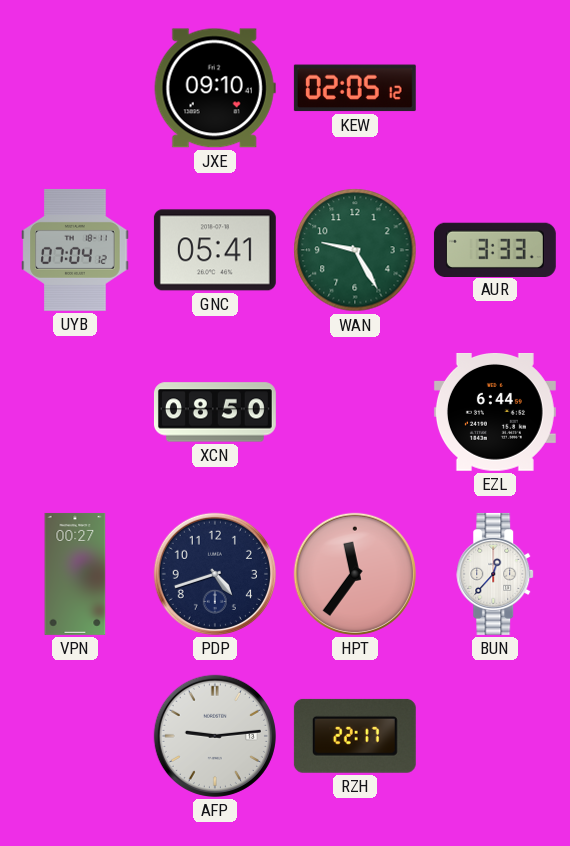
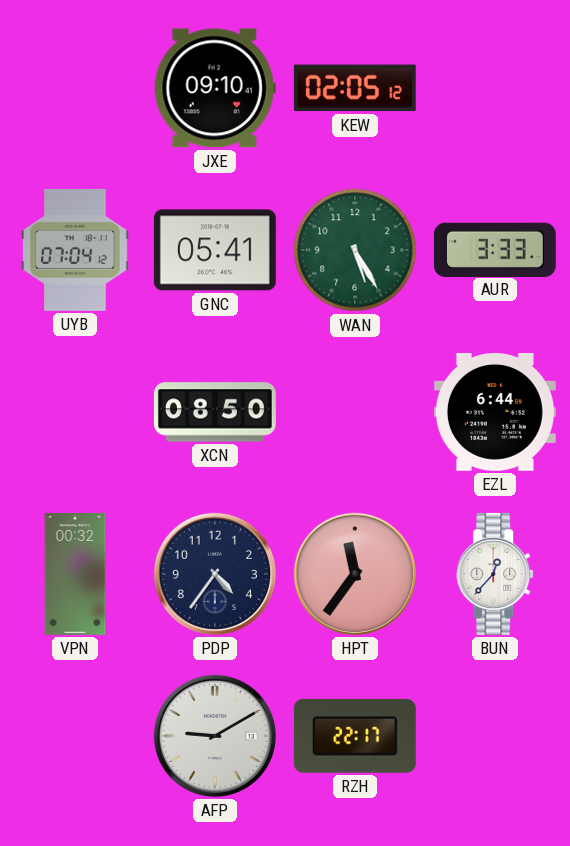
WAN: 9:25 -> 5:25 (355, 250)
VPN: 00:27 -> 00:32 (75, 574)
PDP: 4:42 -> 4:36 (215, 574)
AFP: 9:14 -> 9:10 (215, 736)
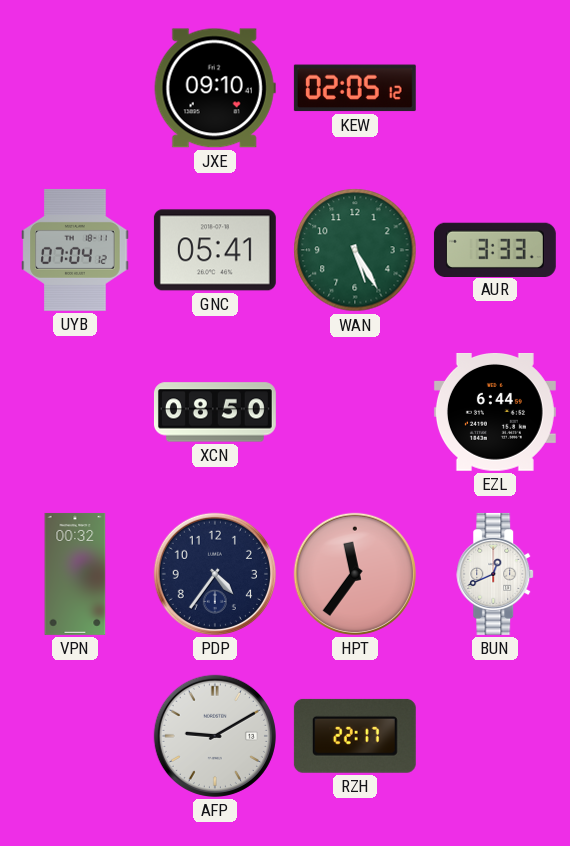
BUN: 12:37 -> 12:41 (496, 574)
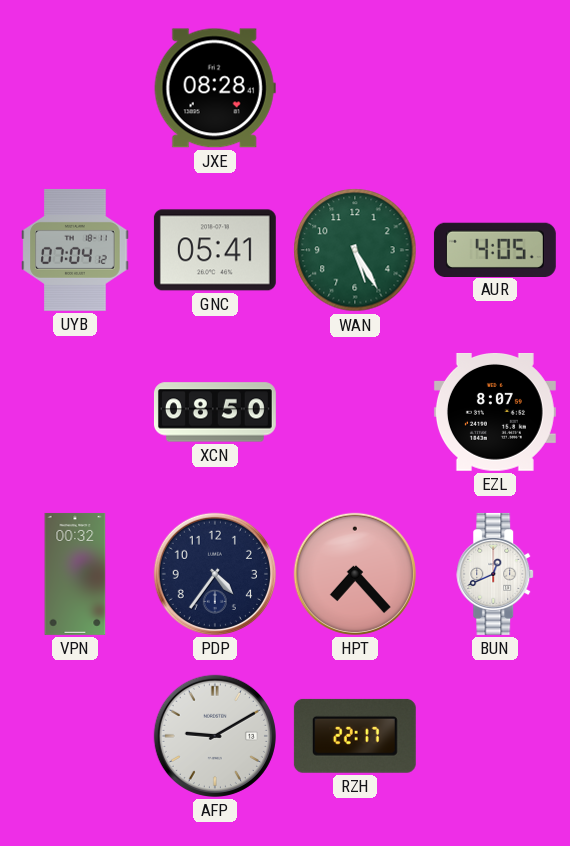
JXE: 09:10 -> 08:28 (215, 88)
KEW: 02:05 -> none (355, 88)
AUR: 3:33 -> 4:05 (495, 249)
EZL: 6:44 -> 8:07 (495, 413)
HPT: 11:36 -> 7:23 (355, 574)
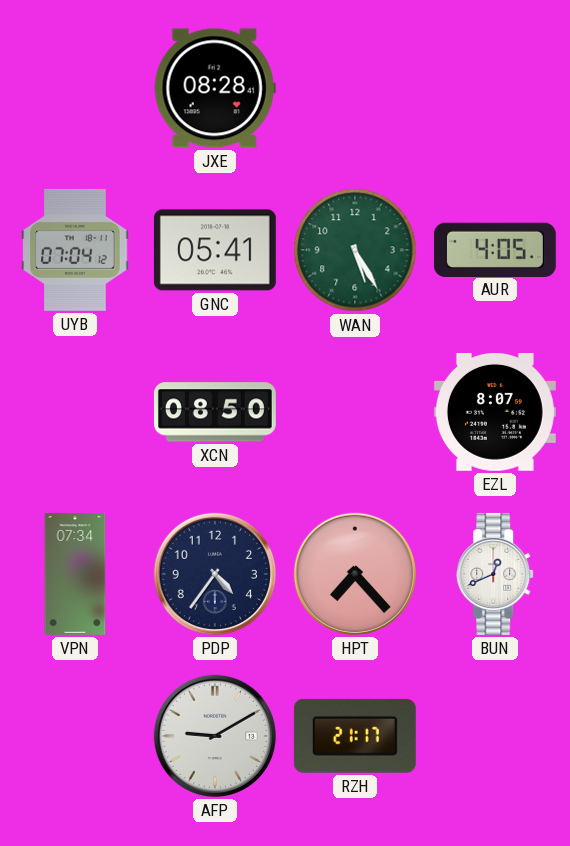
VPN: 00:32 -> 07:34 (75, 574)
RZH: 22:17 -> 21:17 (355, 736)
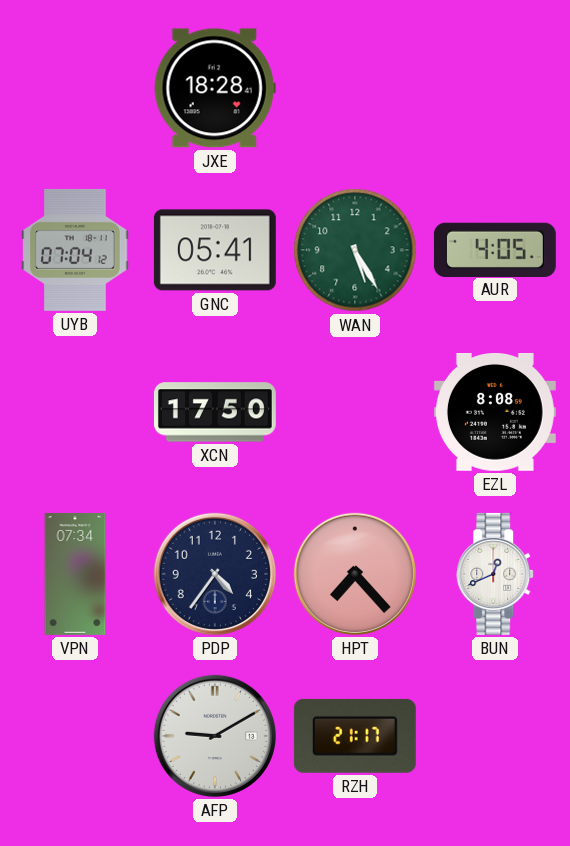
JXE: 08:28 -> 18:28 (215, 88)
XCN: 08:50 -> 17:50 (215, 412)
EZL: 8:07 -> 8:08 (495, 413)
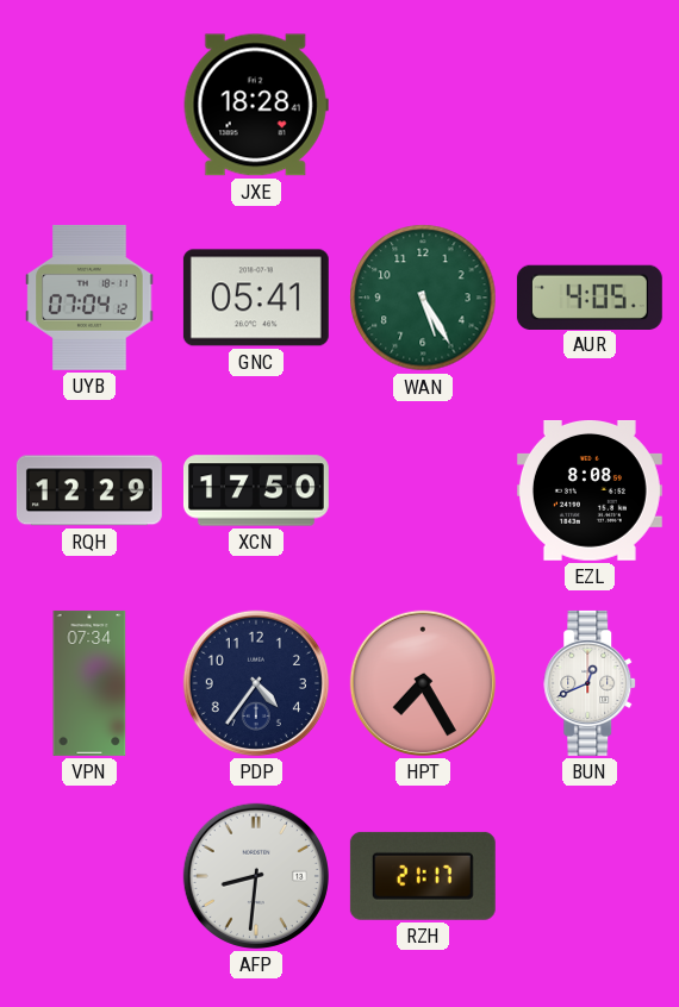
RQH: none -> 12:29 (89, 490)
HPT: 7:23 -> 7:25 (423, 683)
AFP: 9:10 -> 8:31 (256, 876)
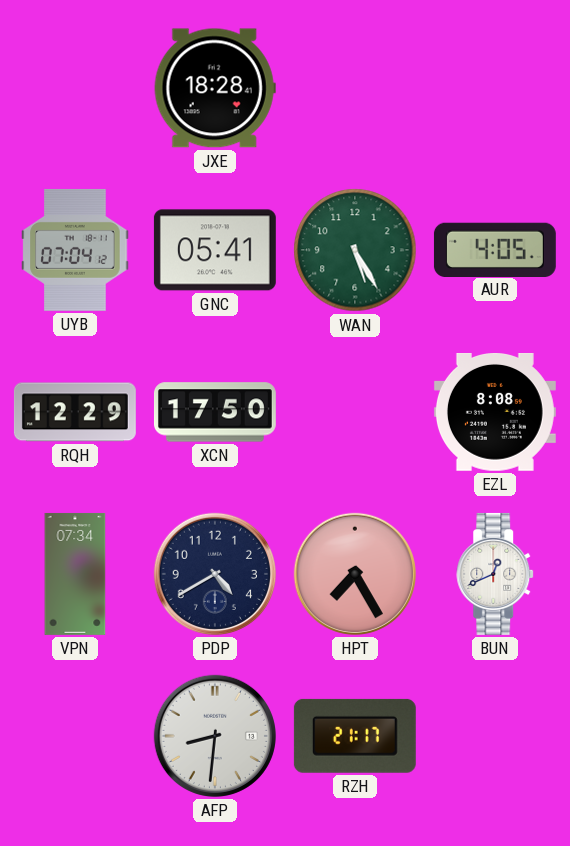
PDP: 4:36 -> 4:40 (215, 574)
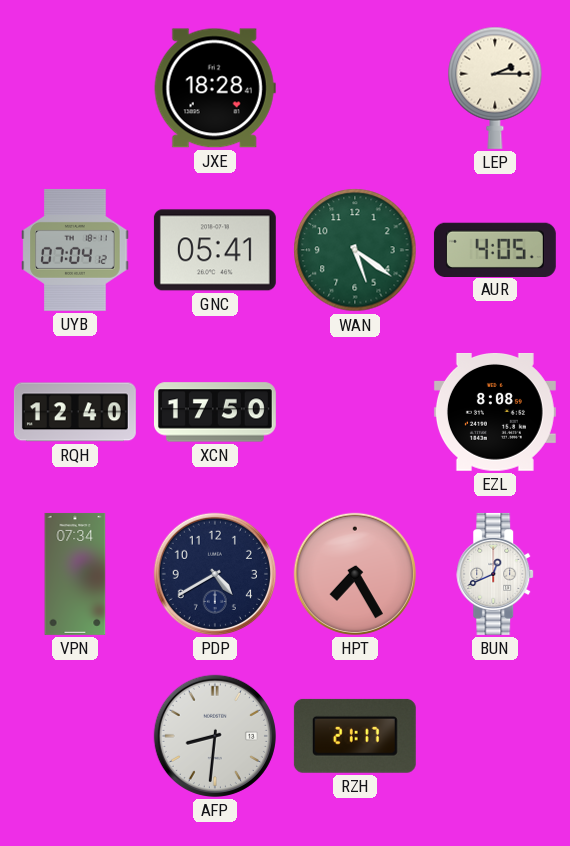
LEP: none -> 2:15 (495, 88)
WAN: 5:25 -> 5:21 (355, 250)
RQH: 12:29 -> 12:40 (75, 412)
